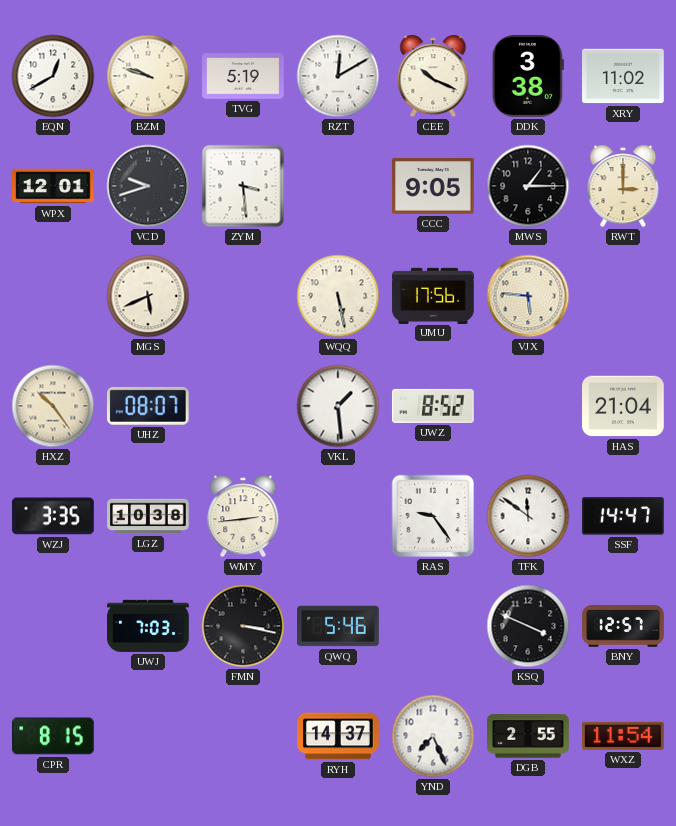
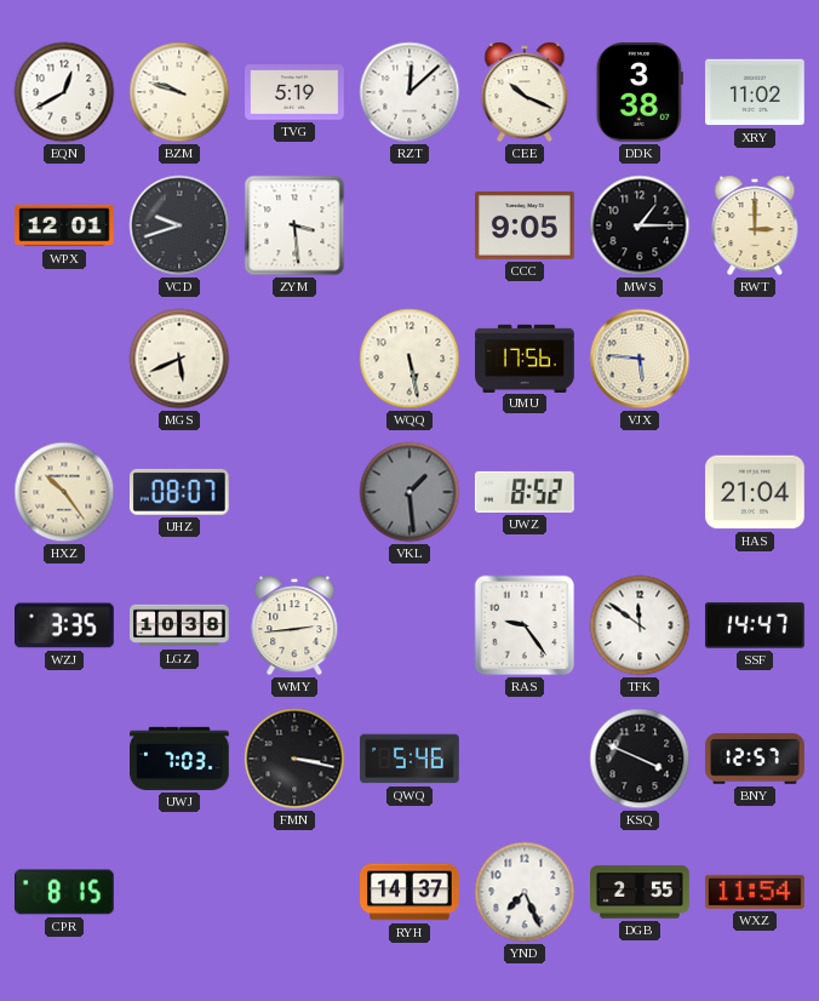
RZT: 12:10 -> 12:08 (409, 92)
VKL dial: white -> grey (409, 492)
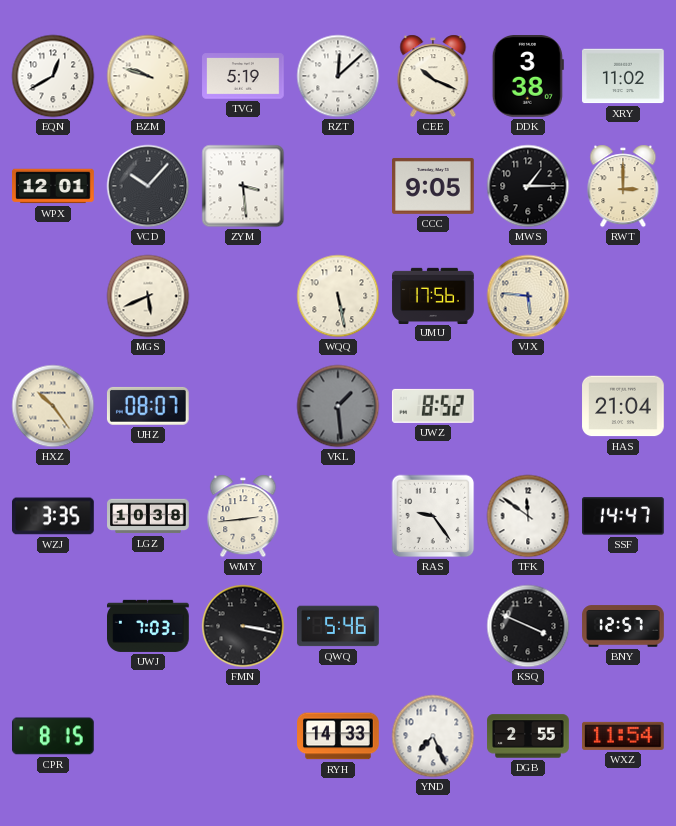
VCD: 9:42 -> 10:07 (148, 186)
RYH: 14:37 -> 14:33 (338, 736)
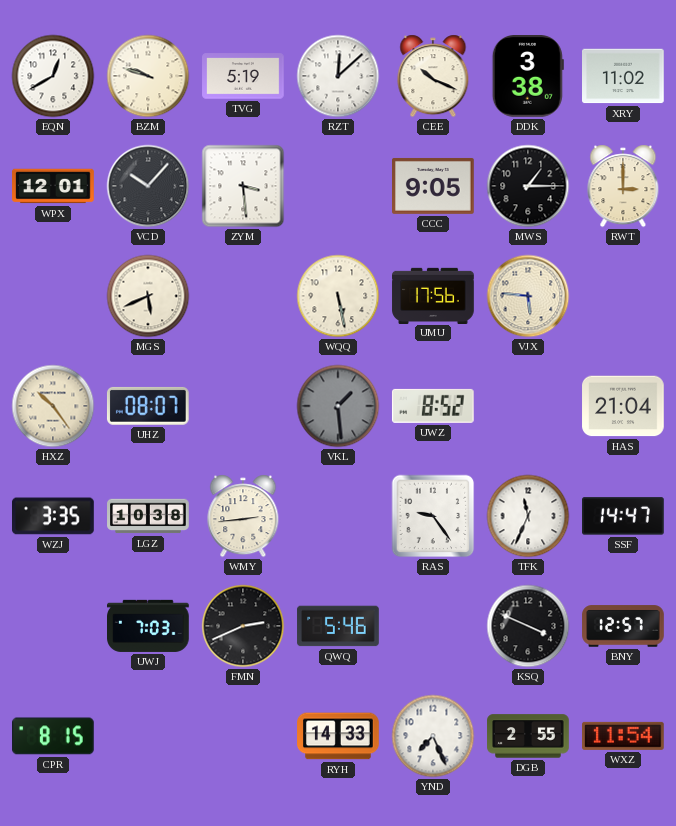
TFK: 11:51 -> 11:34 (528, 516)
FMN: 3:17 -> 2:41 (243, 626)
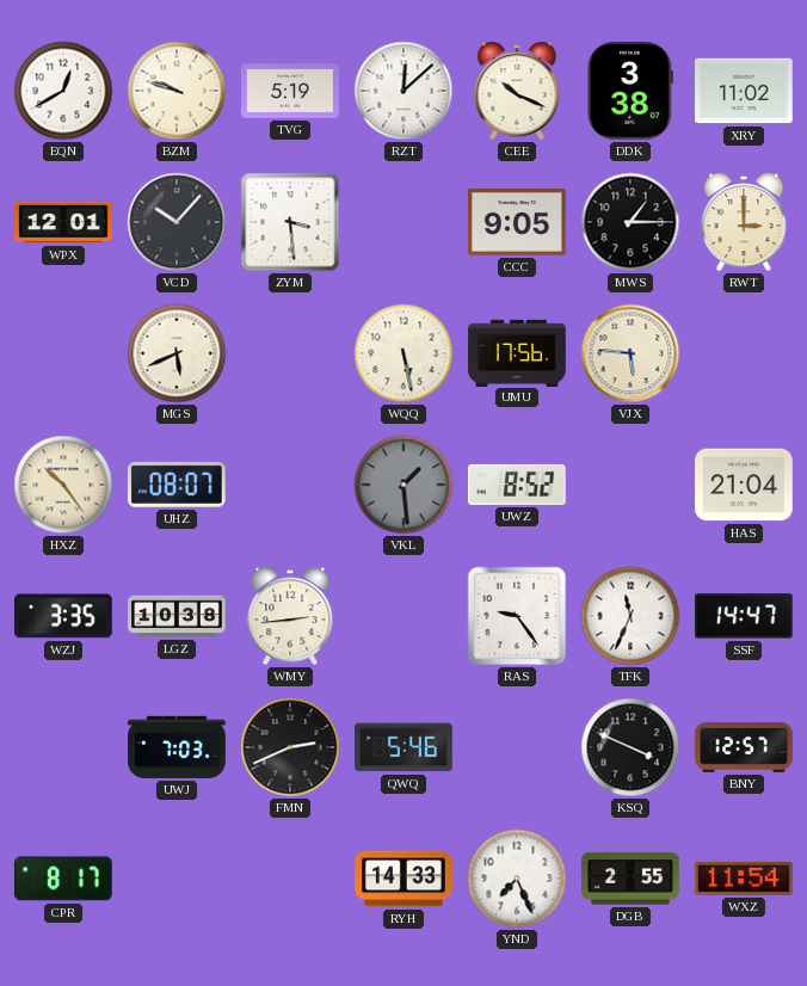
CPR: 8:15 -> 8:17 (64, 879)
